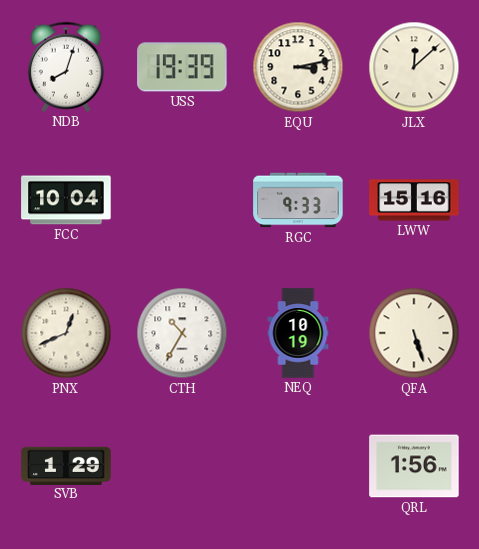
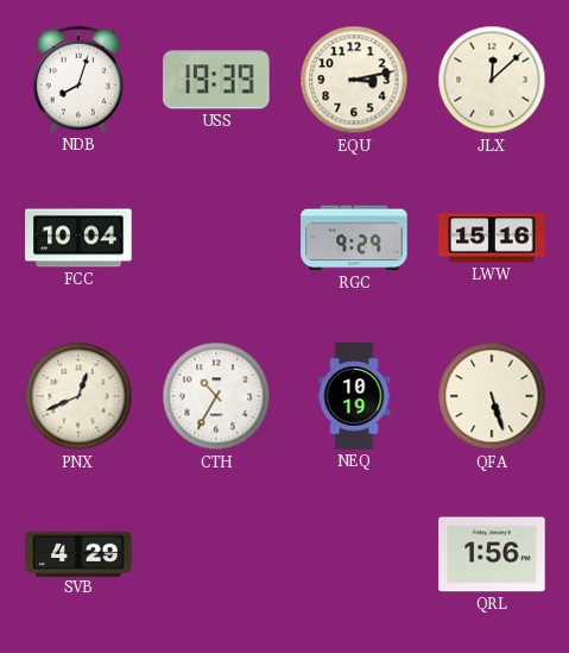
RGC: 9:33 -> 9:29 (354, 238)
SVB: 1:29 -> 4:29 (78, 553)
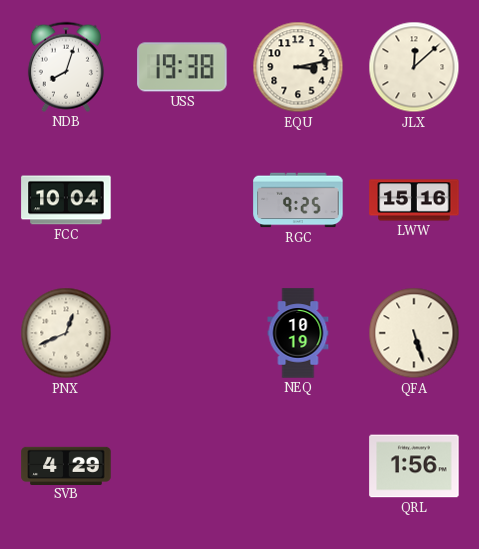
USS: 19:39 -> 19:38 (182, 67)
RGC: 9:29 -> 9:25 (298, 200)
CTH: 10:35 -> none (216, 396)
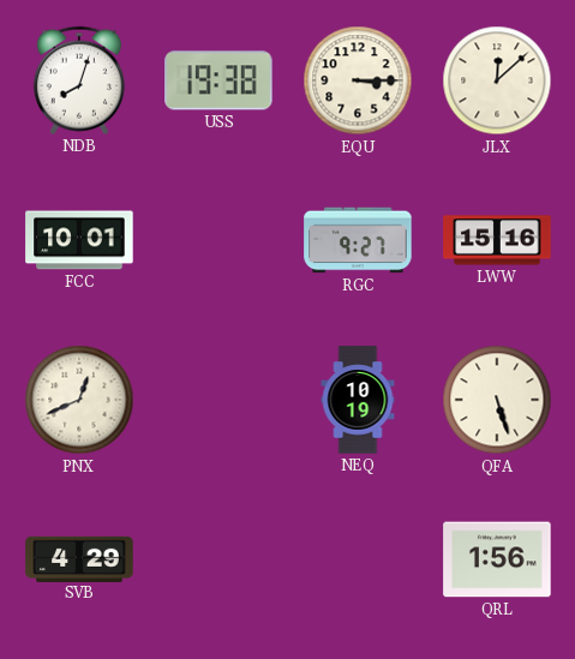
EQU: 3:13 -> 3:15 (358, 80)
FCC: 10:04 -> 10:01 (79, 240)
RGC: 9:25 -> 9:27 (358, 240)
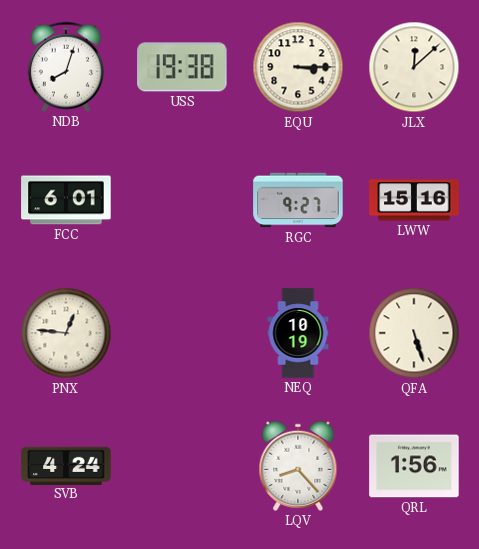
FCC: 10:01 -> 6:01 (66, 200)
PNX: 12:41 -> 12:46 (66, 333)
SVB: 4:29 -> 4:24 (66, 465)
LQV: none -> 8:23 (298, 466)
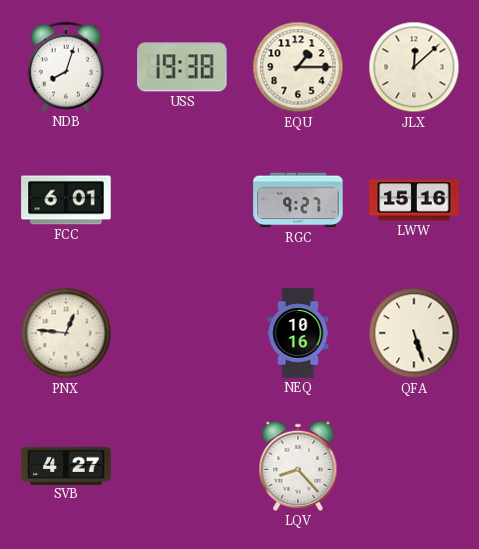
EQU: 3:15 -> 1:15 (298, 67)
NEQ: 10:19 -> 10:16 (298, 333)
SVB: 4:24 -> 4:27 (66, 465)
QRL: 1:56 -> none (414, 466)
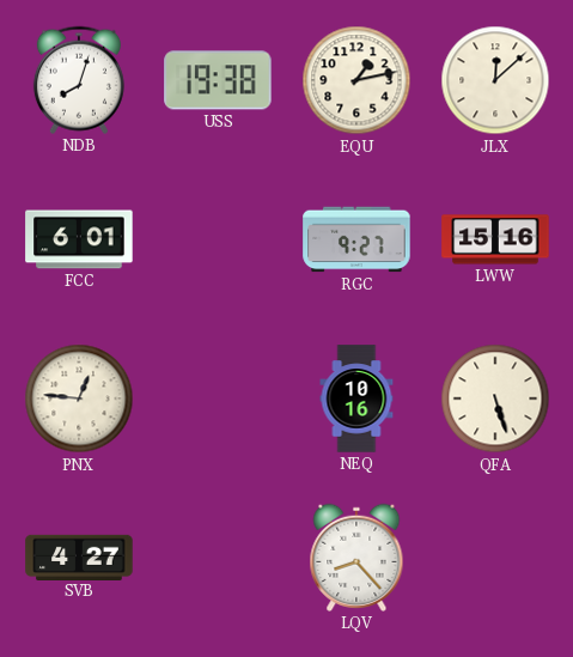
EQU: 1:15 -> 1:13 (356, 80)
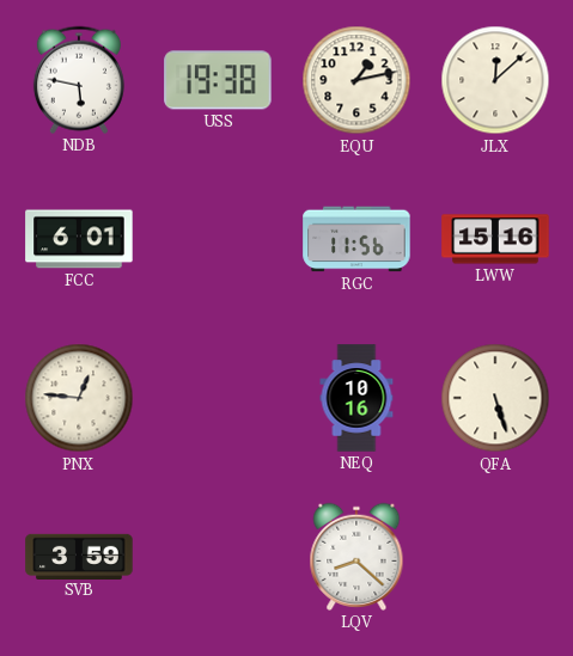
NDB: 8:03 -> 5:47 (79, 80)
RGC: 9:27 -> 11:56 (356, 239)
SVB: 4:27 -> 3:59 (79, 556)
LQV: 8:23 -> 8:22 (356, 557)
